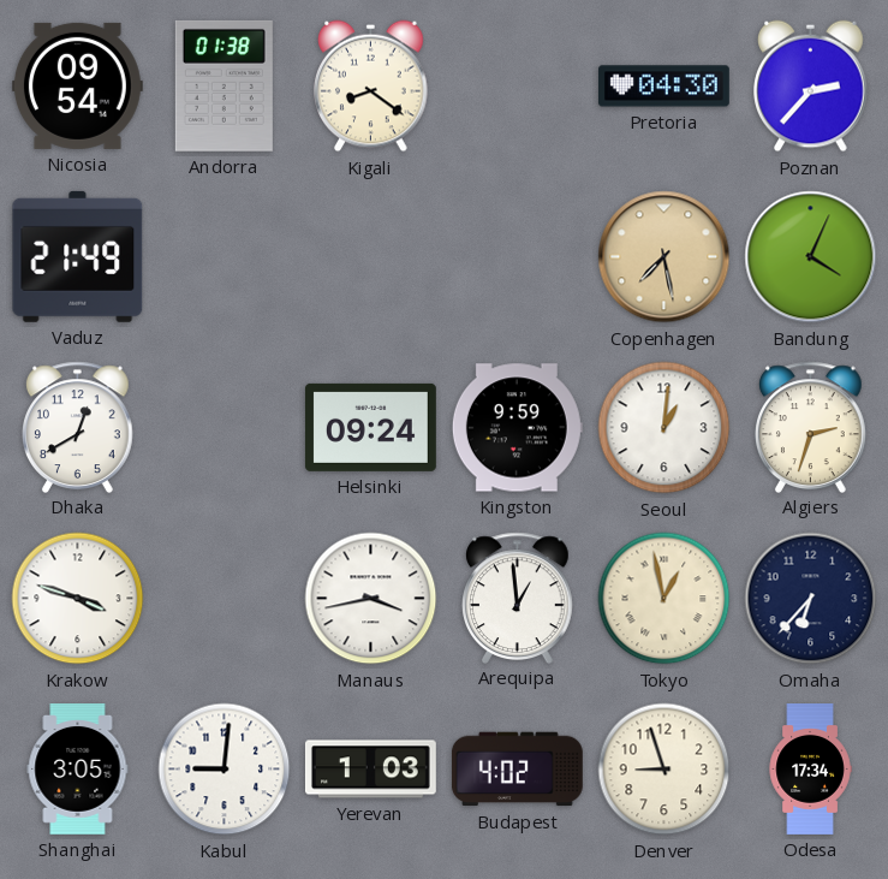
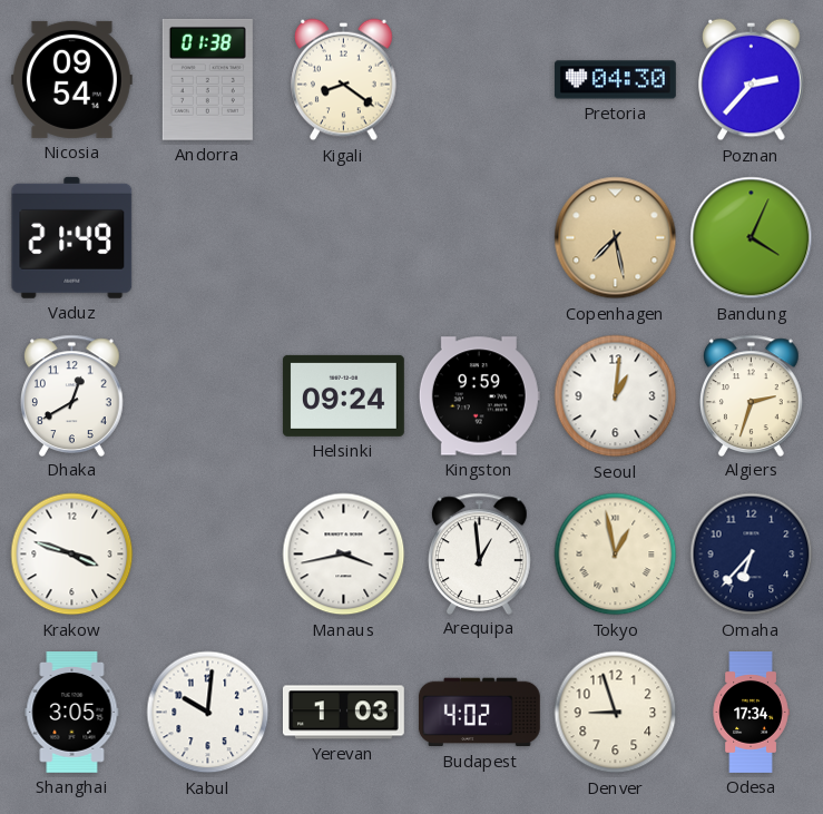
Kabul: 9:01 -> 10:01 (208, 713)
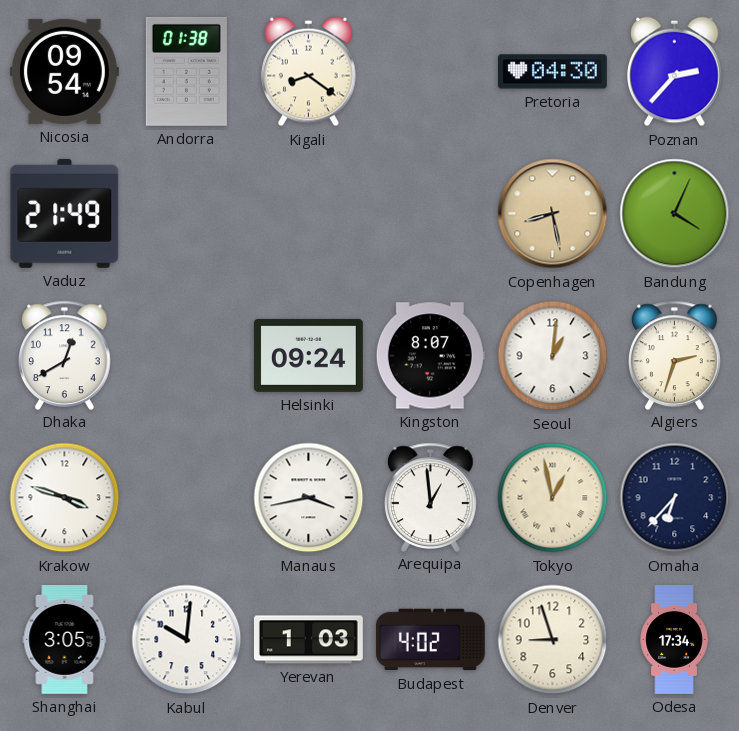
Copenhagen: 7:28 -> 8:28 (553, 214)
Kingston: 9:59 -> 8:07 (430, 356)
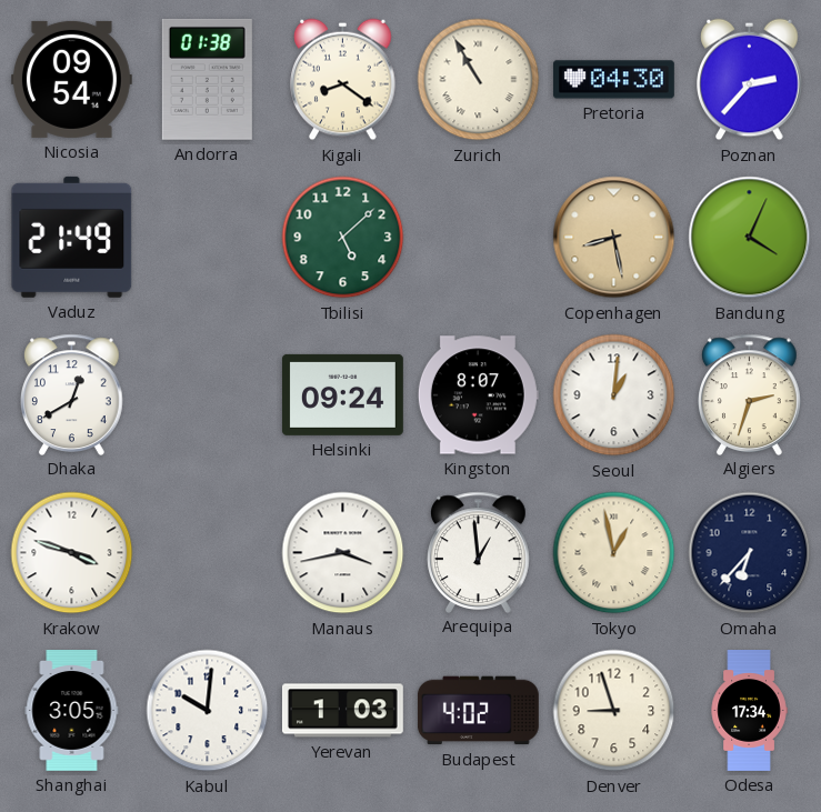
Zurich: none -> 10:55 (479, 80)
Tbilisi: none -> 5:08 (343, 238)
